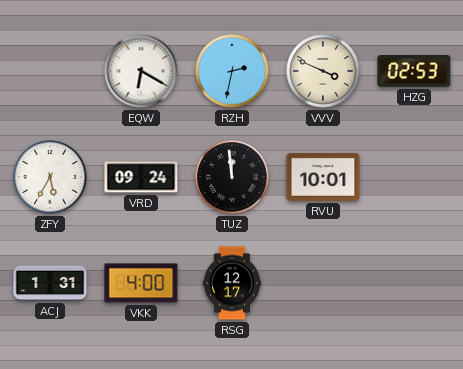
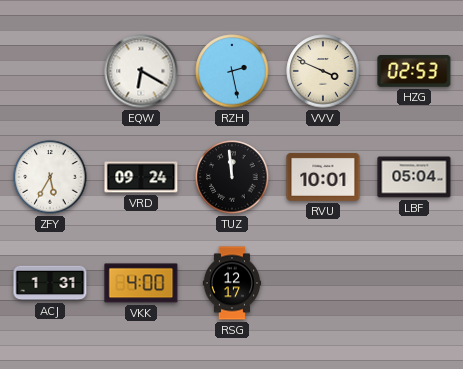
RZH: 2:32 -> 2:28 (232, 71)
LBF: none -> 05:04 (414, 177)
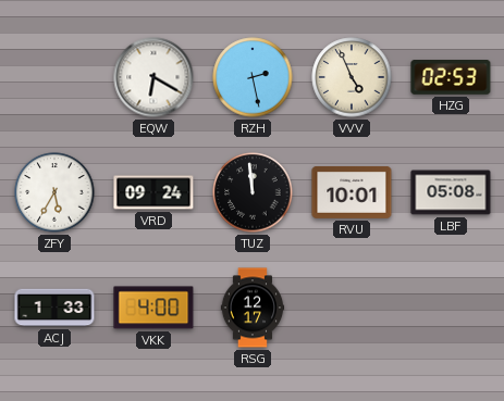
VVV: 3:49 -> 4:56 (352, 77)
LBF: 05:04 -> 05:08 (451, 192)
ACJ: 1:31 -> 1:33 (54, 308)
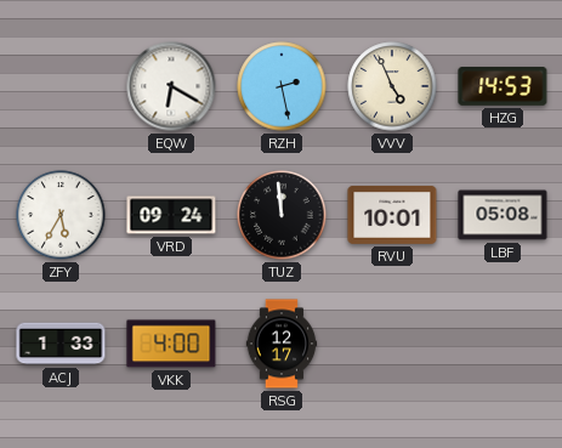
HZG: 02:53 -> 14:53 (503, 87)
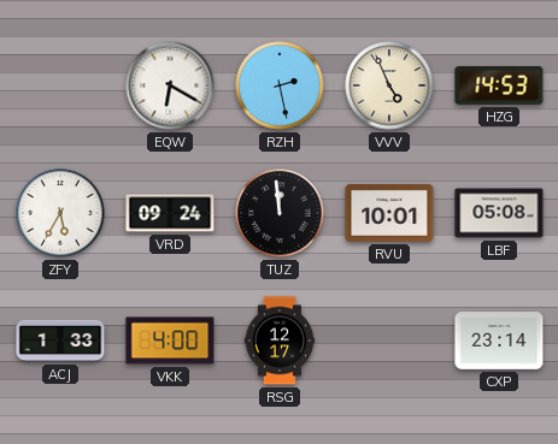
CXP: none -> 23:14 (499, 342)
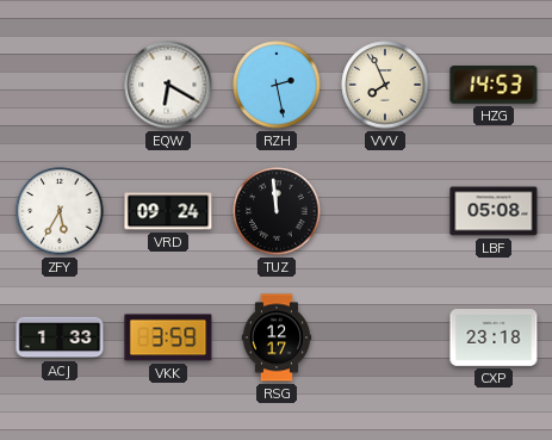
VVV: 4:56 -> 7:56 (385, 85)
RVU: 10:01 -> none (389, 213)
VKK: 4:00 -> 3:59 (168, 337)
CXP: 23:14 -> 23:18 (494, 339)
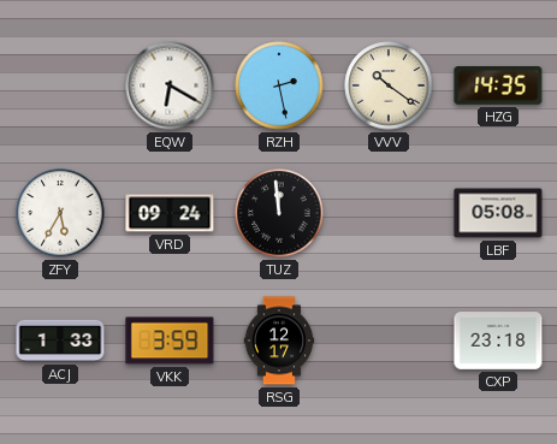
VVV: 7:56 -> 10:21 (389, 85)
HZG: 14:53 -> 14:35 (498, 87)
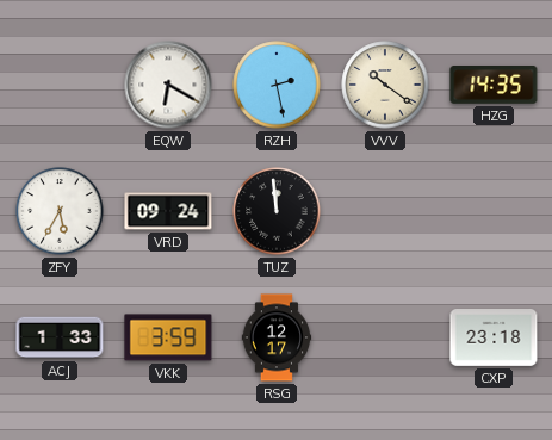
LBF: 05:08 -> none (498, 213)
